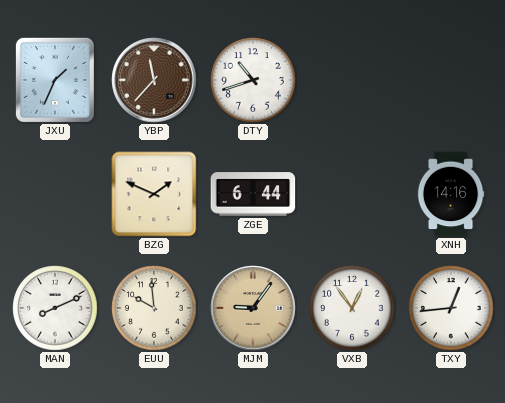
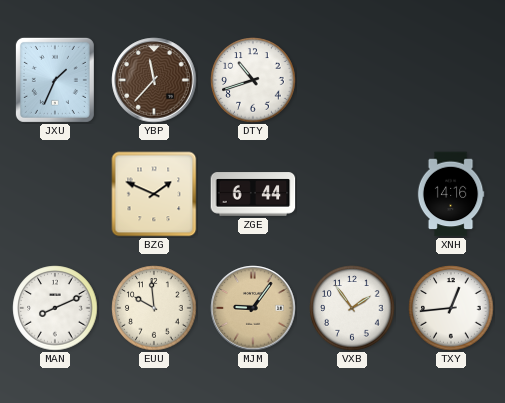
VXB: 12:54 -> 1:54 (352, 308)
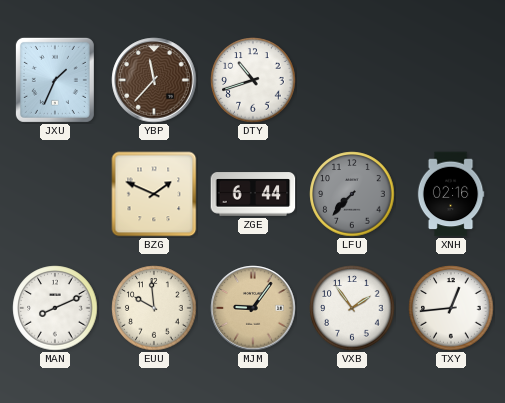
LFU: none -> 7:37 (352, 194)
XNH: 14:16 -> 02:16 (451, 194)
